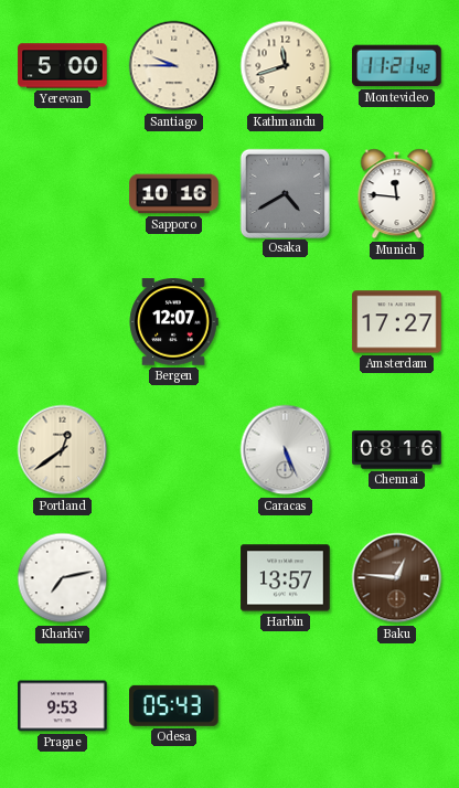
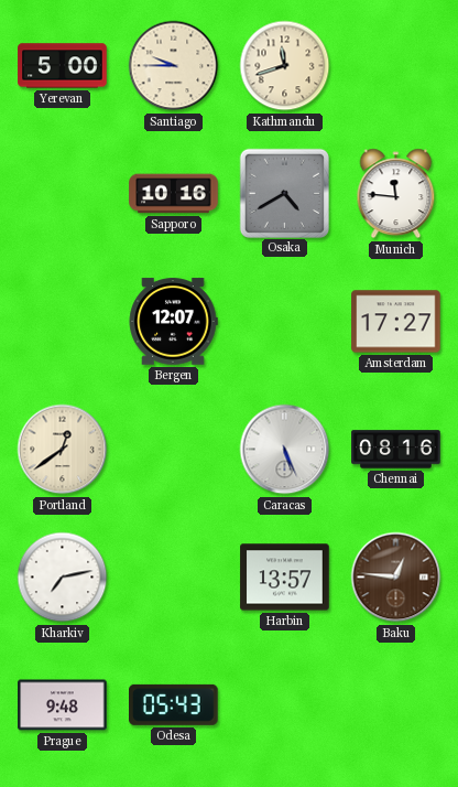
Montevideo: 11:21 -> none (397, 66)
Prague: 9:53 -> 9:48 (63, 705)
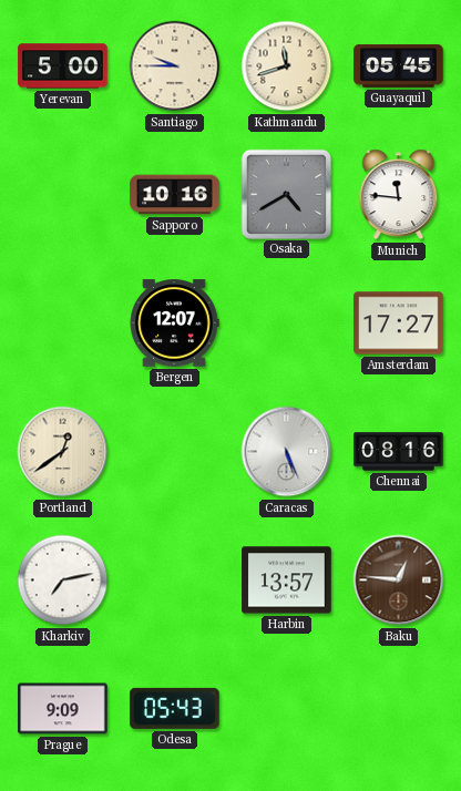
Guayaquil: none -> 05:45 (399, 66)
Prague: 9:48 -> 9:09 (63, 709)
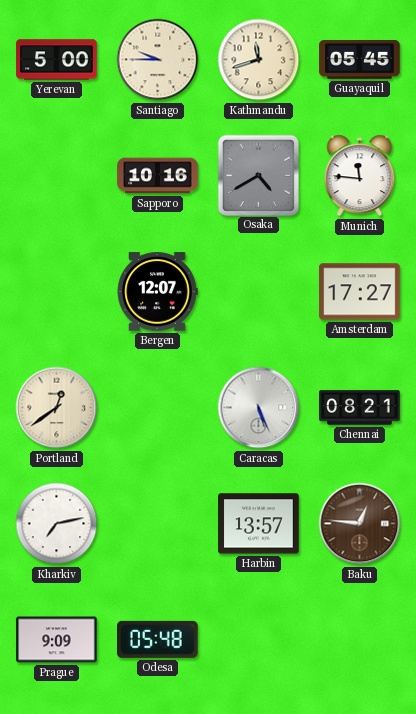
Chennai: 08:16 -> 08:21 (360, 408)
Odesa: 05:43 -> 05:48 (158, 639)
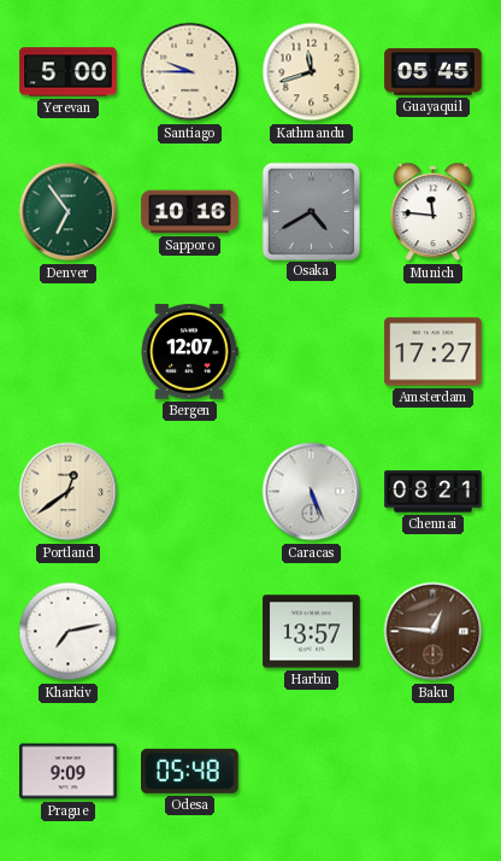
Denver: none -> 6:54 (69, 212)
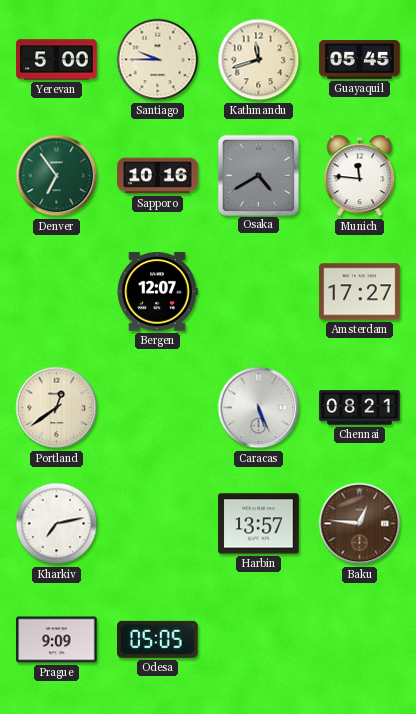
Odesa: 05:48 -> 05:05 (158, 639)
